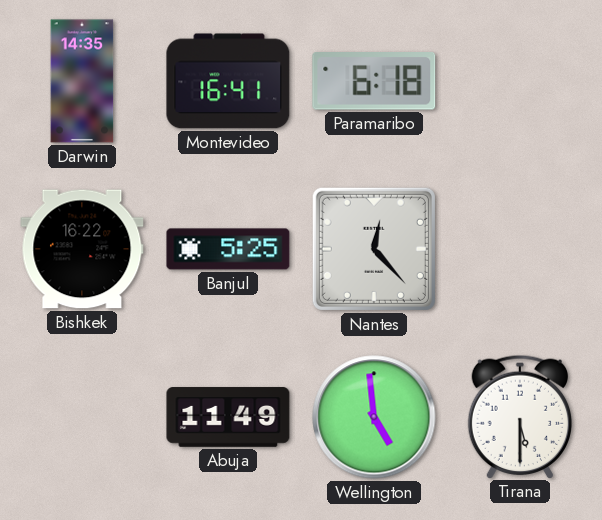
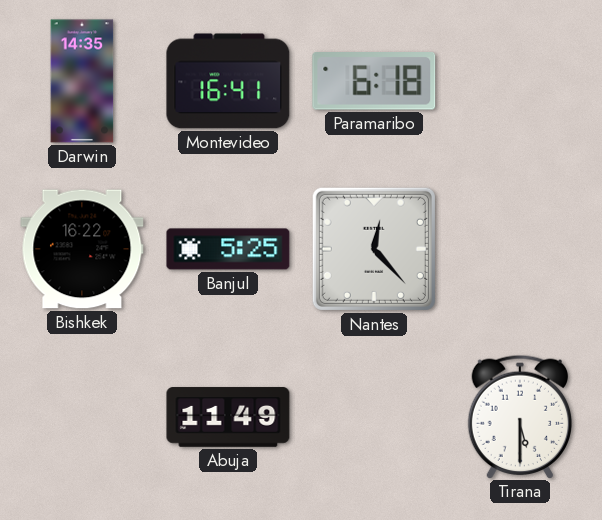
Wellington: 4:59 -> none (374, 417)
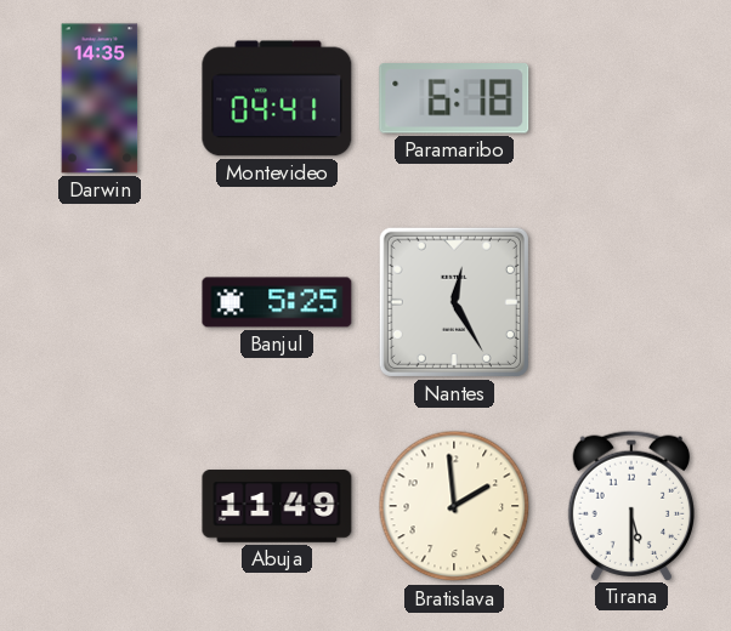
Montevideo: 16:41 -> 04:41 (277, 98)
Bishkek: 16:22 -> none (82, 249)
Nantes: 12:23 -> 12:25 (454, 302)
Bratislava: none -> 1:59 (454, 506)
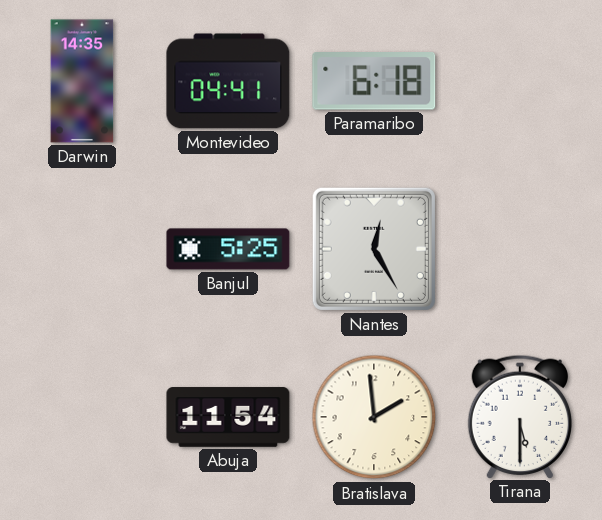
Abuja: 11:49 -> 11:54 (228, 417)
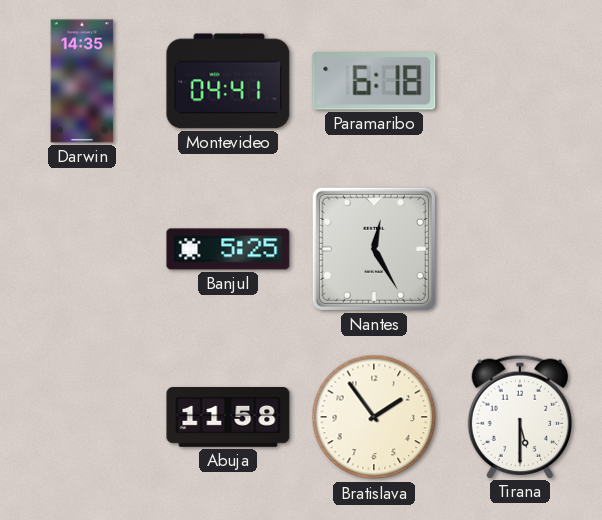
Abuja: 11:54 -> 11:58 (228, 417)
Bratislava: 1:59 -> 1:54 (374, 417)
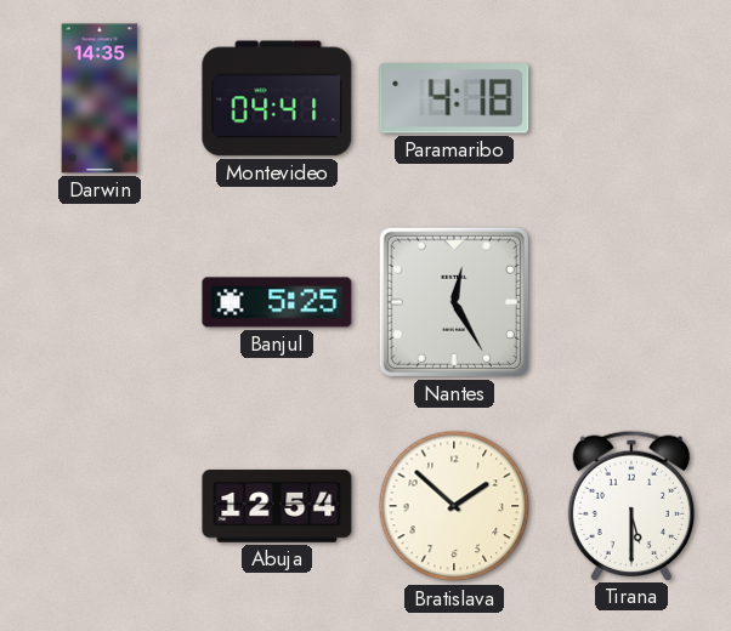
Paramaribo: 6:18 -> 4:18 (454, 100)
Abuja: 11:58 -> 12:54 (277, 506)
Bratislava: 1:54 -> 1:52 (454, 506)
